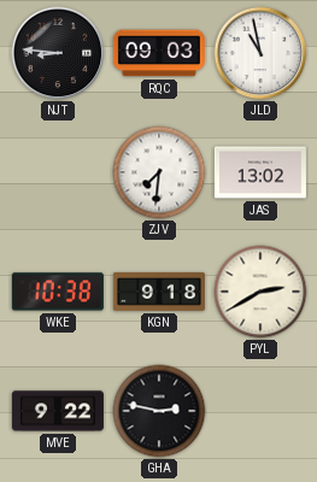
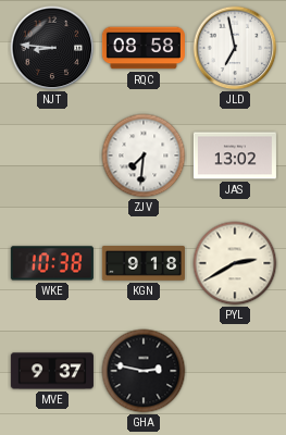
RQC: 09:03 -> 08:58 (144, 48)
JLD: 10:58 -> 6:58 (235, 48)
MVE: 9:22 -> 9:37 (52, 371)
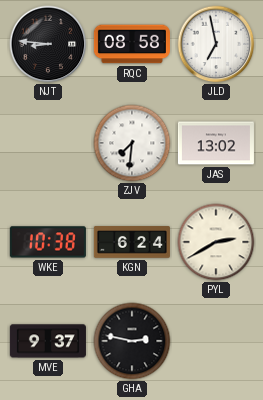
KGN: 9:18 -> 6:24 (132, 242)
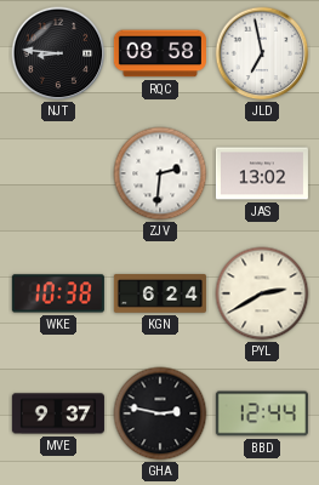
ZJV: 7:31 -> 2:31 (160, 173)
BBD: none -> 12:44 (262, 413)
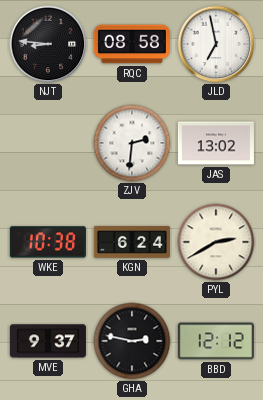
BBD: 12:44 -> 12:12 (216, 341)
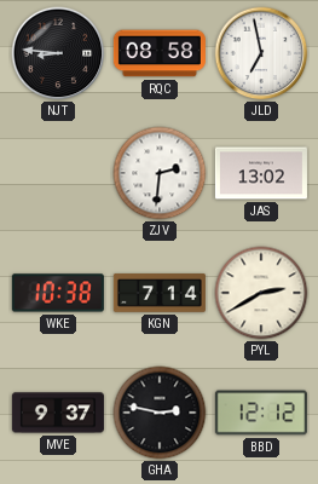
KGN: 6:24 -> 7:14 (160, 293)
